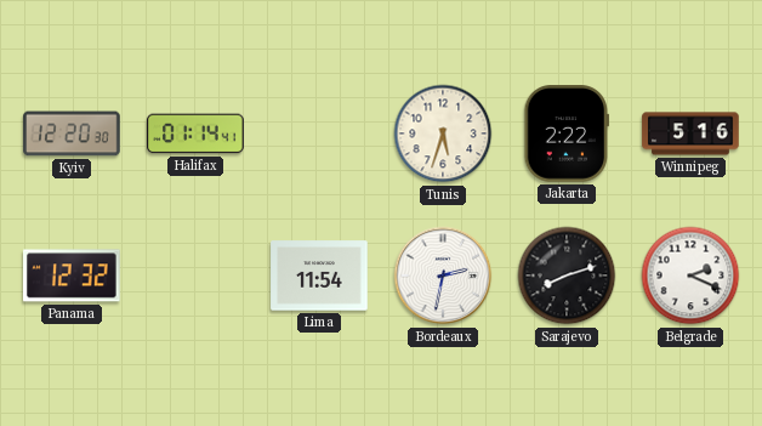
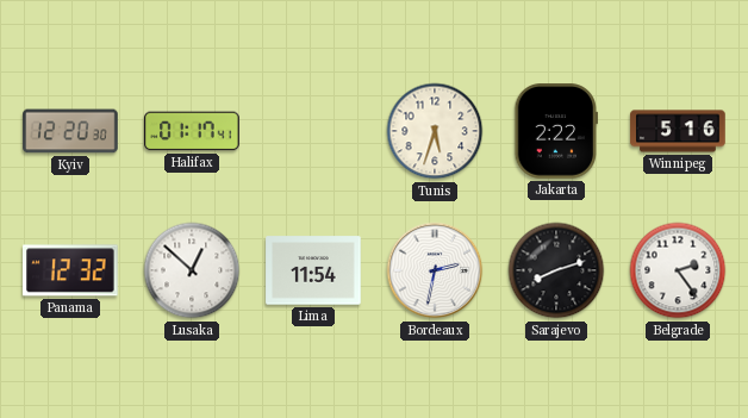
Halifax: 01:14 -> 01:17 (192, 131)
Lusaka: none -> 12:52 (192, 270)
Belgrade: 2:19 -> 2:24 (678, 270)
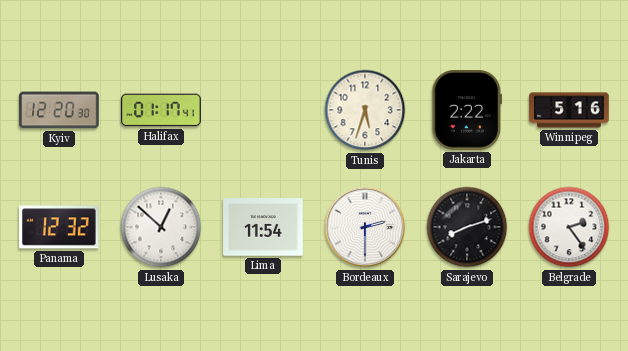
Bordeaux: 2:32 -> 2:30 (365, 227)
